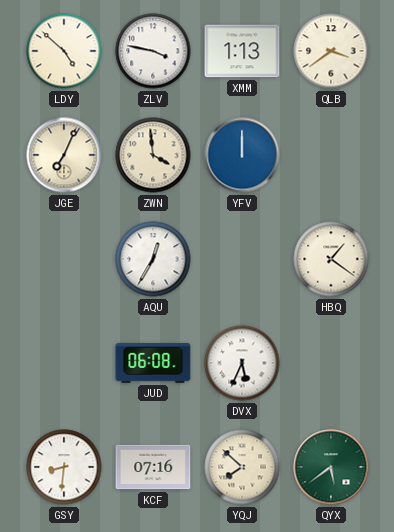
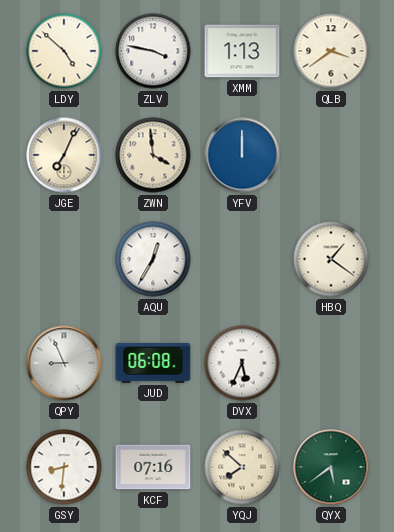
QPY: none -> 8:56 (64, 363)
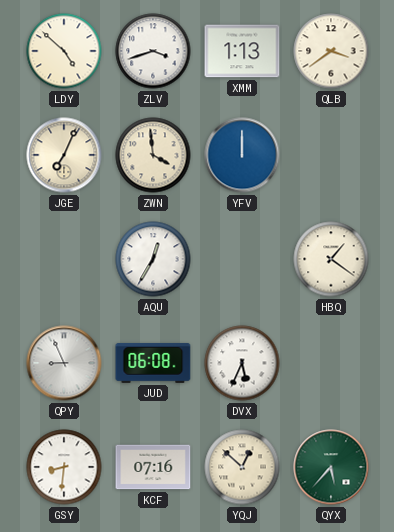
ZLV: 3:47 -> 3:42 (153, 51)
YQJ: 7:52 -> 12:52 (242, 467)
QYX: 5:39 -> 5:37 (331, 467)
